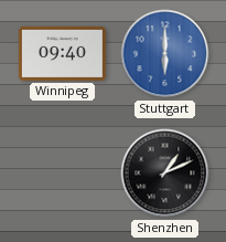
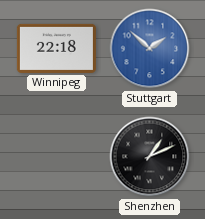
Winnipeg: 09:40 -> 22:18 (56, 48)
Stuttgart: 6:00 -> 1:52 (150, 49)
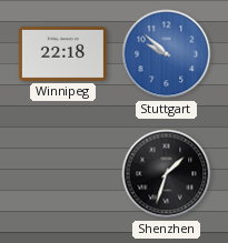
Stuttgart: 1:52 -> 9:52 (167, 54)
Shenzhen: 1:11 -> 1:33 (167, 174)
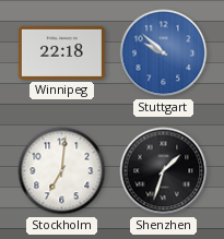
Stockholm: none -> 7:01 (62, 171)
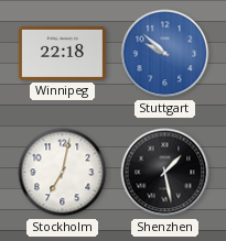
Stockholm: 7:01 -> 7:02 (63, 173)
Shenzhen: 1:33 -> 1:28 (165, 173)
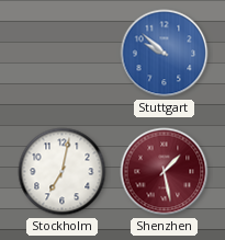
Winnipeg: 22:18 -> none (62, 53)
Shenzhen dial: black -> burgundy (165, 172)
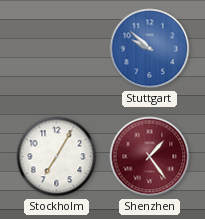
Stockholm: 7:02 -> 7:05 (57, 157)
Shenzhen: 1:28 -> 1:24 (150, 157)
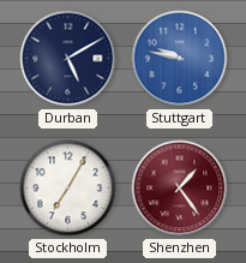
Durban: none -> 5:10 (68, 59)
Stuttgart: 9:52 -> 9:47 (180, 59)
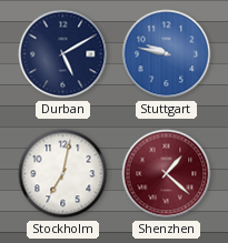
Stockholm: 7:05 -> 7:02 (63, 174)
Shenzhen: 1:24 -> 1:22 (167, 174)
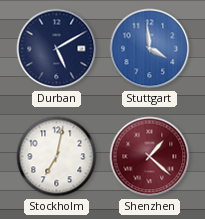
Stuttgart: 9:47 -> 3:59 (150, 49)
